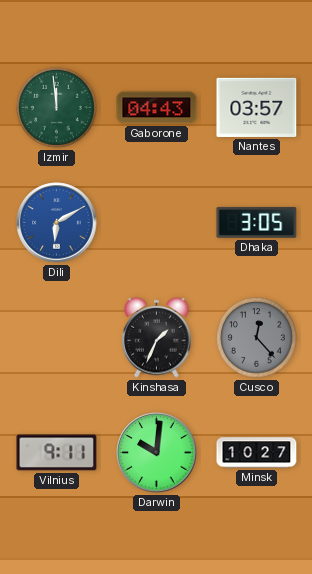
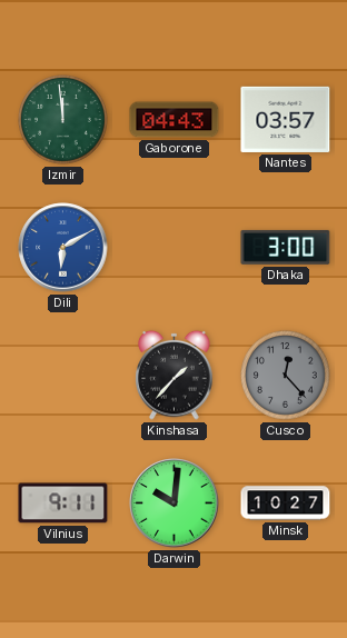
Dhaka: 3:05 -> 3:00 (286, 247)
Kinshasa: 1:34 -> 1:37 (175, 375)
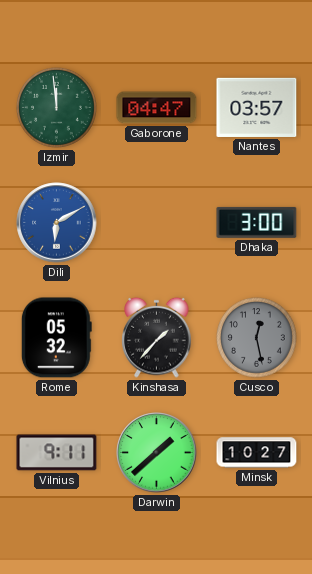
Gaborone: 04:43 -> 04:47 (157, 108)
Rome: none -> 05:32 (56, 338)
Cusco: 12:23 -> 12:28 (257, 338)
Darwin: 10:01 -> 1:38 (157, 453)
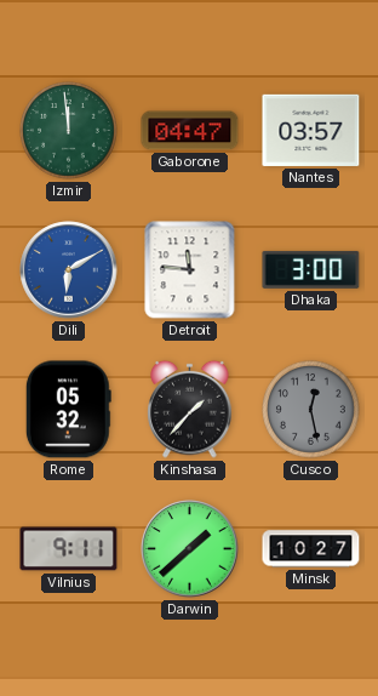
Detroit: none -> 11:46 (190, 270)
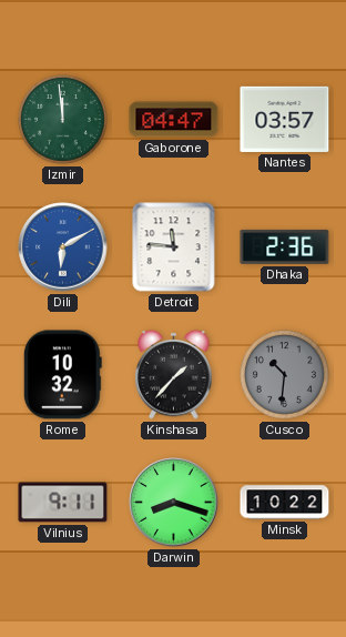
Dhaka: 3:00 -> 2:36 (285, 246)
Rome: 05:32 -> 10:32 (62, 375)
Cusco: 12:28 -> 10:31 (285, 375)
Darwin: 1:38 -> 8:18 (174, 503)
Minsk: 10:27 -> 10:22 (285, 503)
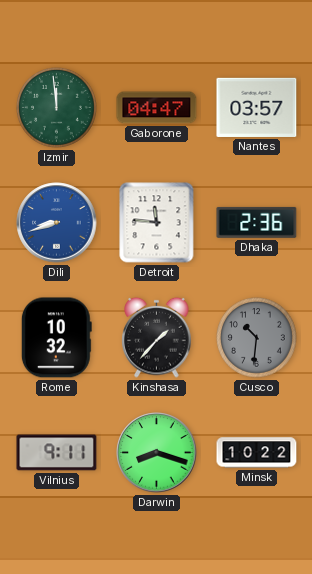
Dili: 6:10 -> 8:42 (57, 223)
